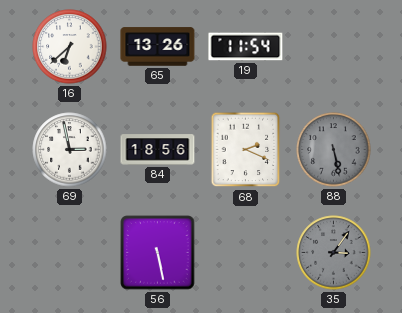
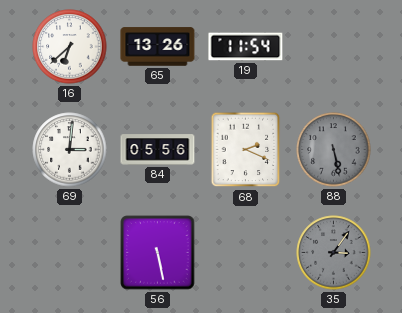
69: 2:58 -> 3:01 (70, 150)
84: 18:56 -> 05:56 (158, 150)
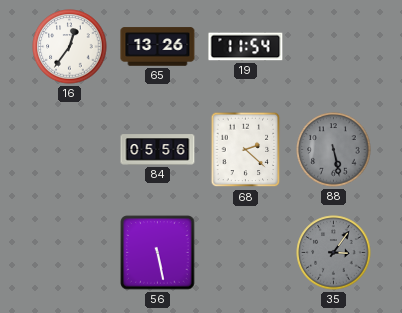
16: 6:38 -> 12:36 (70, 47)
69: 3:01 -> none (70, 150)
68: 2:19 -> 2:22 (246, 150)
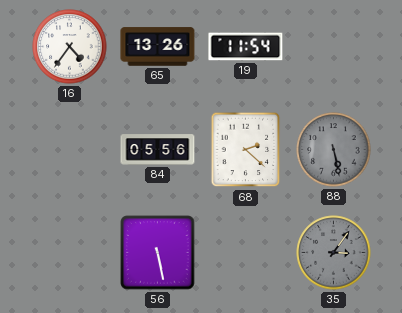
16: 12:36 -> 4:36 (70, 47)
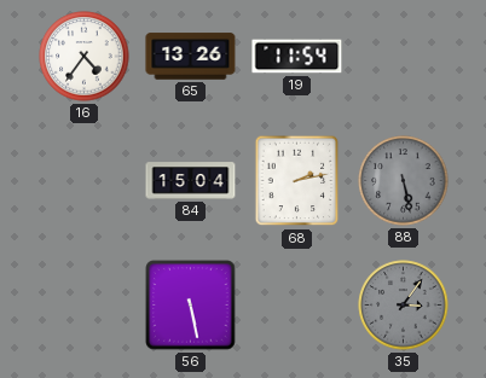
84: 05:56 -> 15:04 (191, 181)
68: 2:22 -> 2:13 (297, 181)
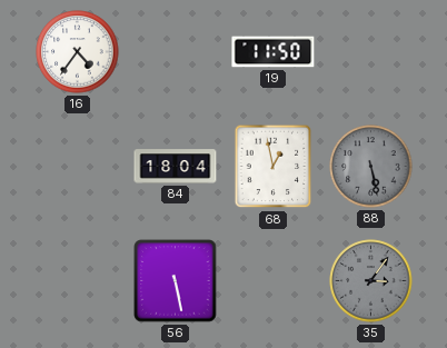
65: 13:26 -> none (191, 57)
19: 11:54 -> 11:50 (274, 52)
84: 15:04 -> 18:04 (176, 167)
68: 2:13 -> 12:58 (274, 167)
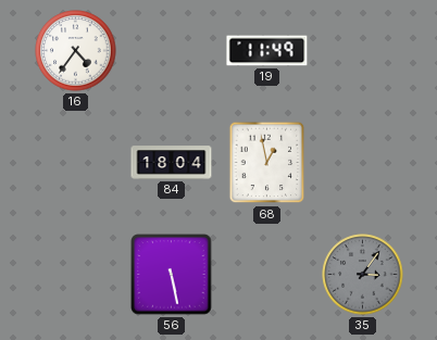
19: 11:50 -> 11:49 (267, 51)
88: 5:28 -> none (371, 167)
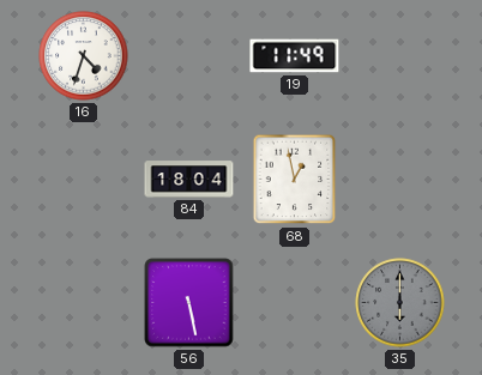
16: 4:36 -> 4:33 (84, 56)
35: 3:06 -> 6:00 (400, 303)
